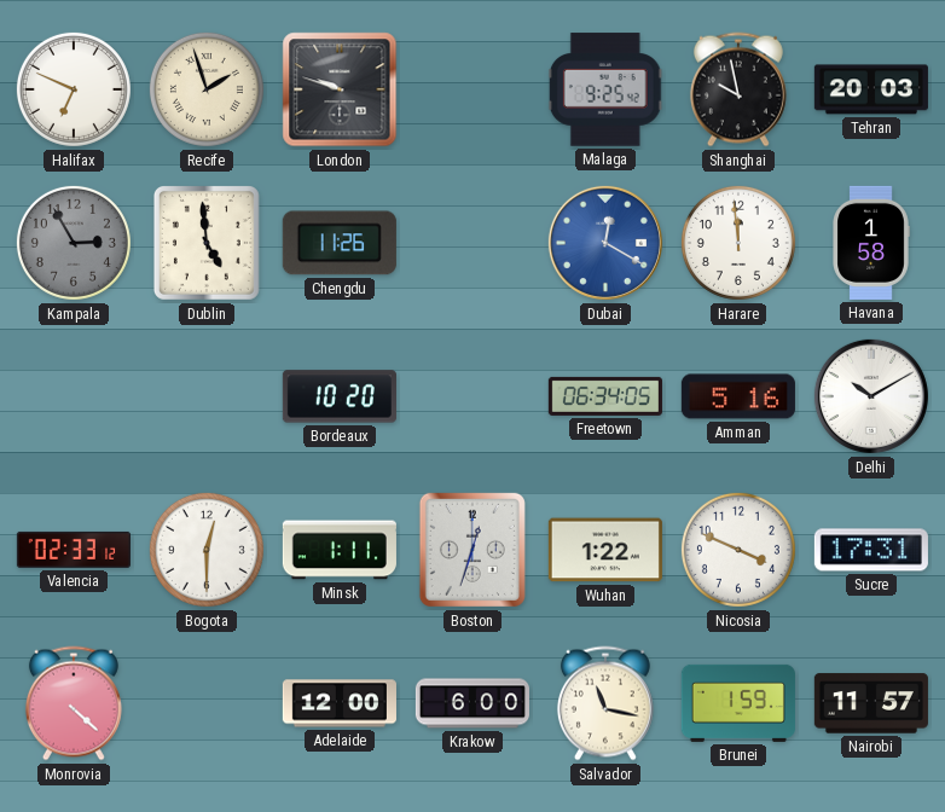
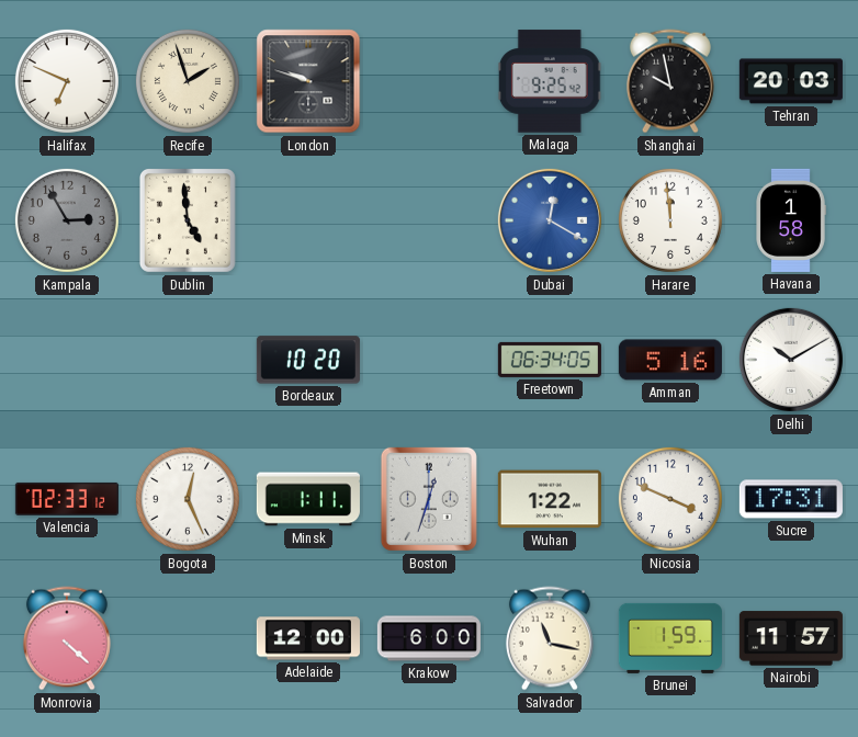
Chengdu: 11:26 -> none (340, 243)
Bogota: 12:30 -> 12:26 (188, 499)
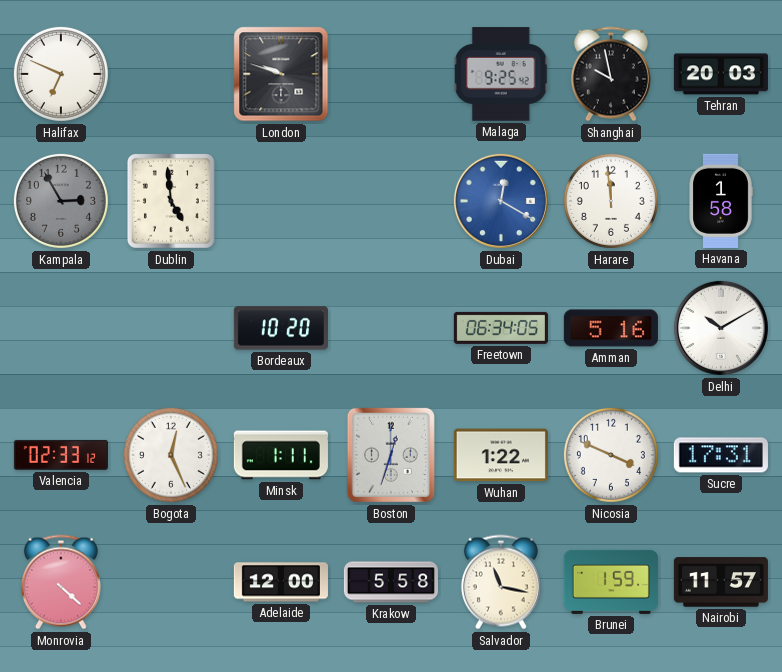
Recife: 1:57 -> none (188, 81)
Krakow: 6:00 -> 5:58 (391, 582)
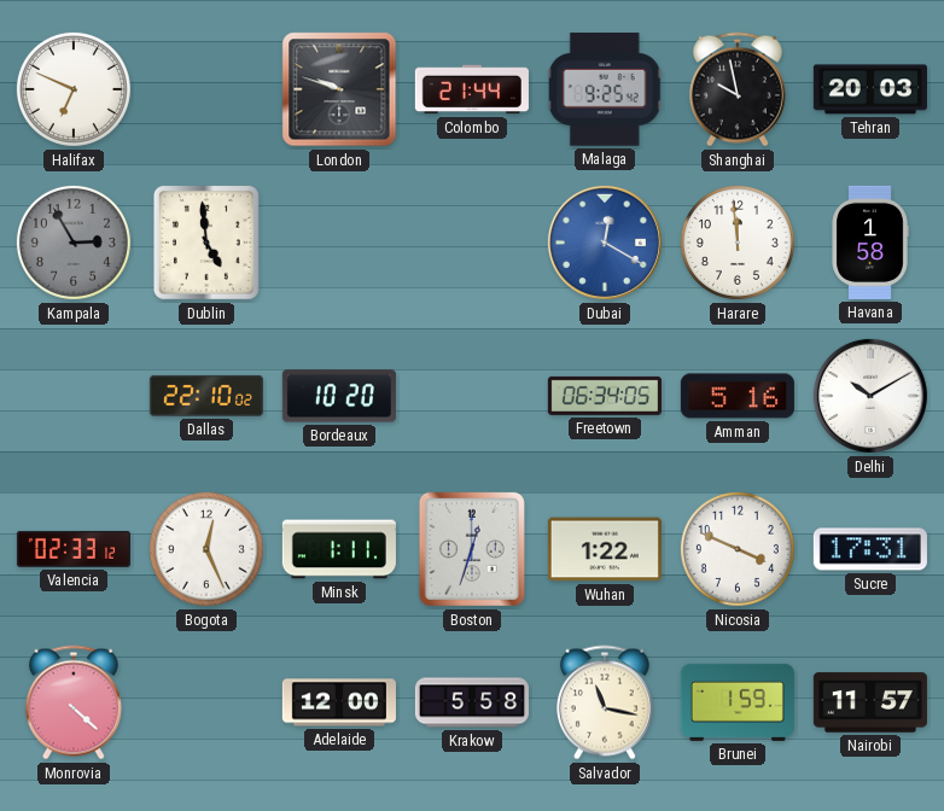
Colombo: none -> 21:44 (472, 89)
Dallas: none -> 22:10 (206, 396)
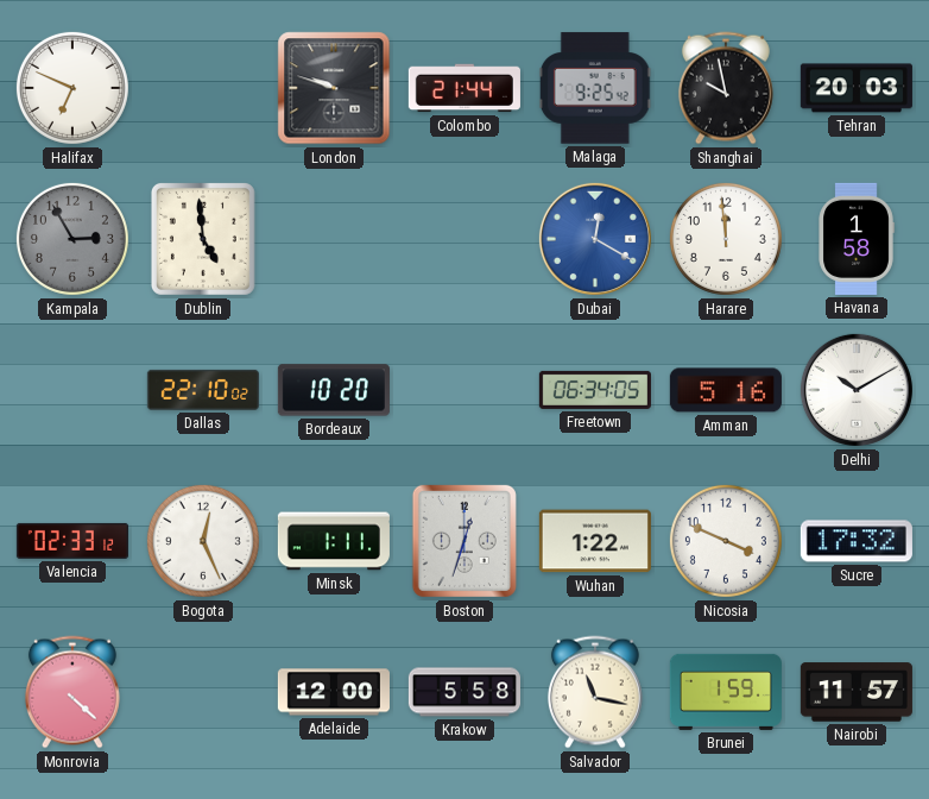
Sucre: 17:31 -> 17:32 (857, 541)
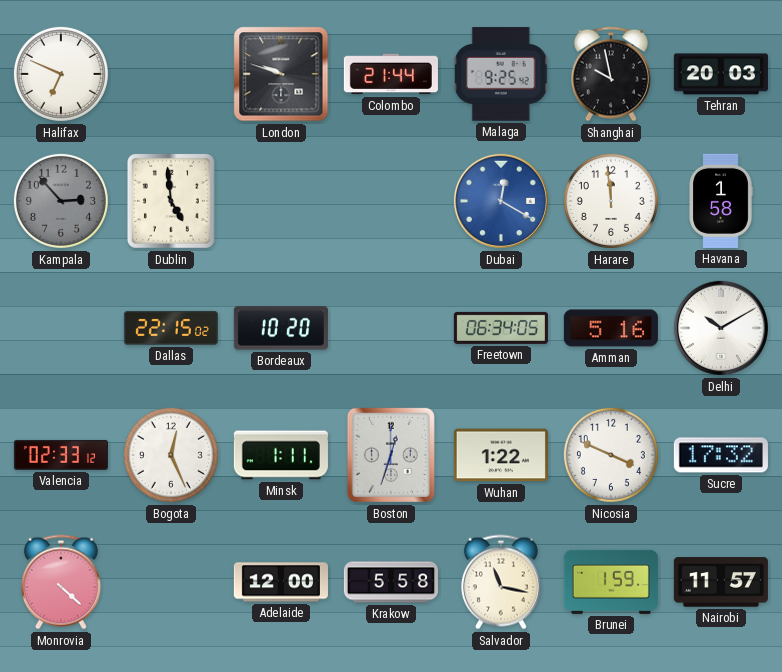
Kampala: 2:55 -> 2:53 (61, 201)
Dallas: 22:10 -> 22:15 (171, 328)
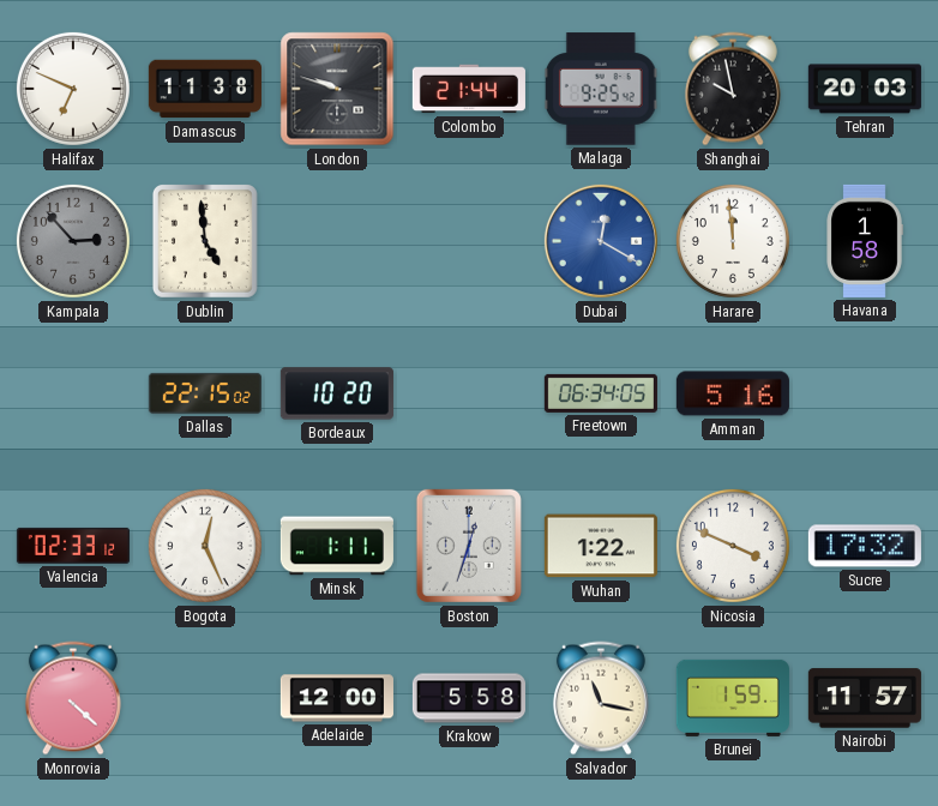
Damascus: none -> 11:38 (205, 89)
Delhi: 10:10 -> none (721, 328)
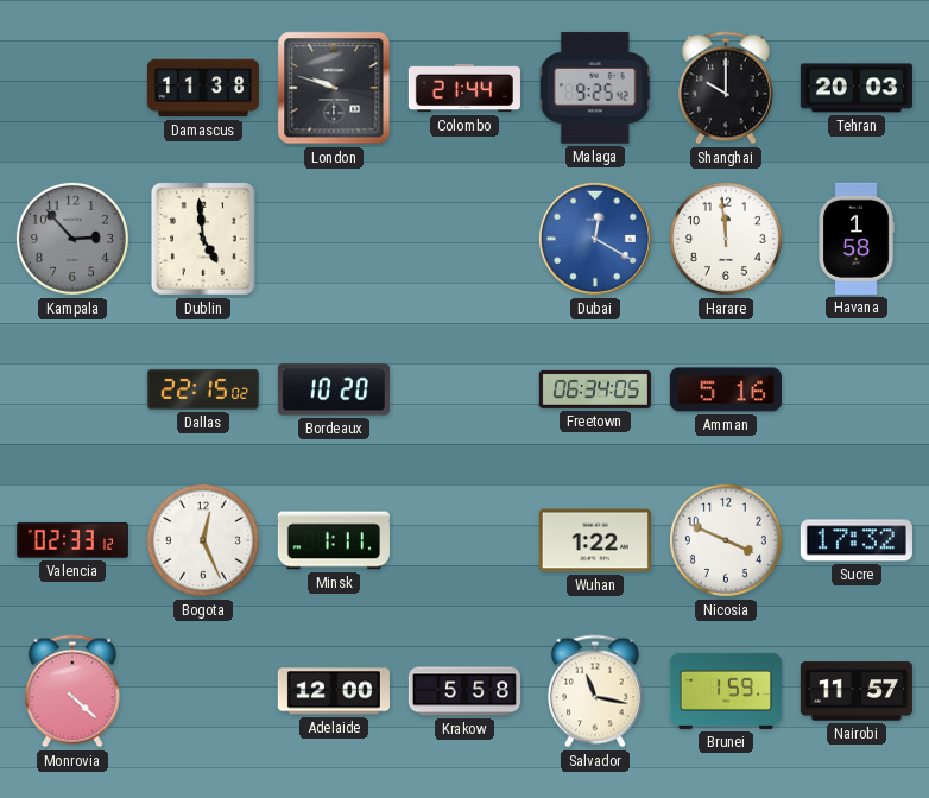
Halifax: 6:49 -> none (73, 89)
Shanghai: 9:58 -> 10:00 (726, 88)
Boston: 12:33 -> none (469, 546)
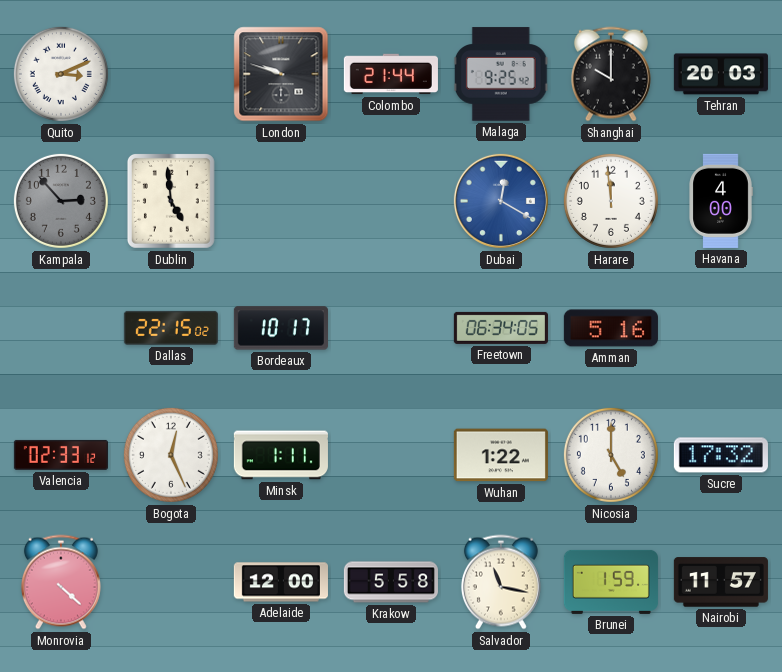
Quito: none -> 3:11 (61, 74)
Damascus: 11:38 -> none (203, 88)
Havana: 1:58 -> 4:00 (721, 201)
Bordeaux: 10:20 -> 10:17 (281, 328)
Nicosia: 3:49 -> 5:00 (611, 455)
